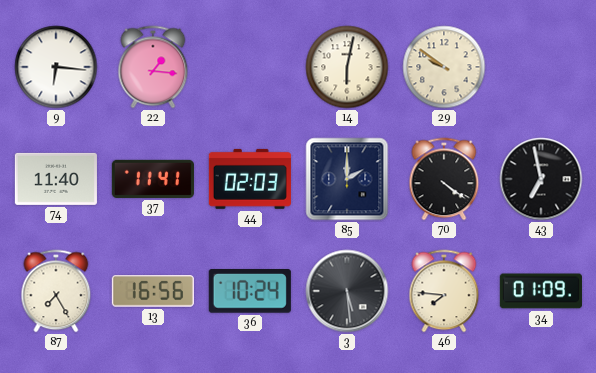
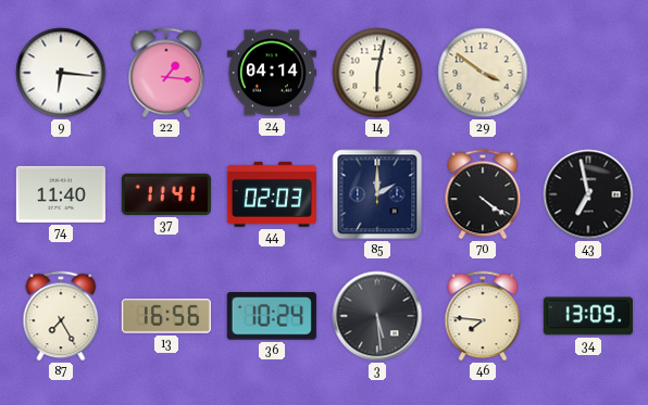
24: none -> 04:14 (272, 73)
29: 9:51 -> 3:51 (483, 73)
34: 01:09 -> 13:09 (588, 316)
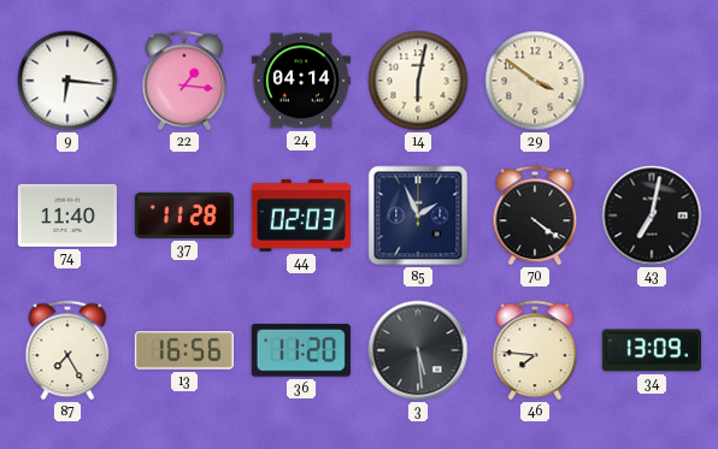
37: 11:41 -> 11:28 (184, 215)
85: 2:00 -> 1:56 (418, 215)
43: 6:58 -> 7:02 (652, 215)
36: 10:24 -> 11:20 (301, 351)
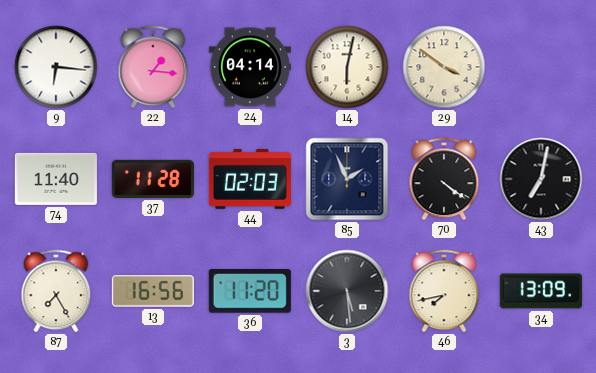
46: 7:46 -> 7:43 (444, 291)
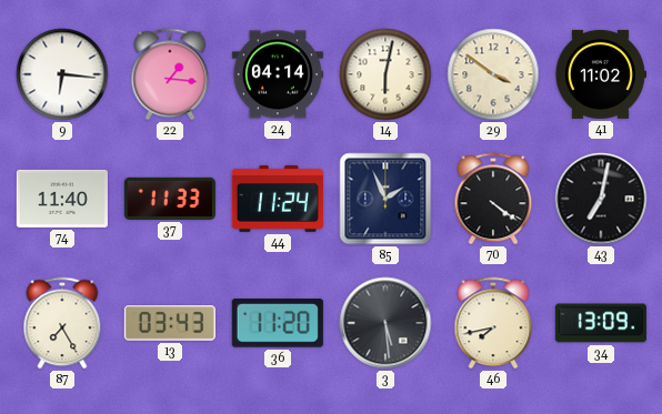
41: none -> 11:02 (601, 74)
37: 11:28 -> 11:33 (170, 199)
44: 02:03 -> 11:24 (278, 199)
13: 16:56 -> 03:43 (170, 323)
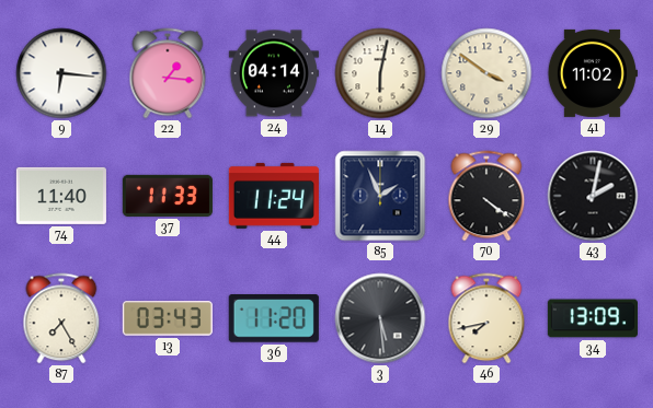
43: 7:02 -> 2:02 (593, 196)
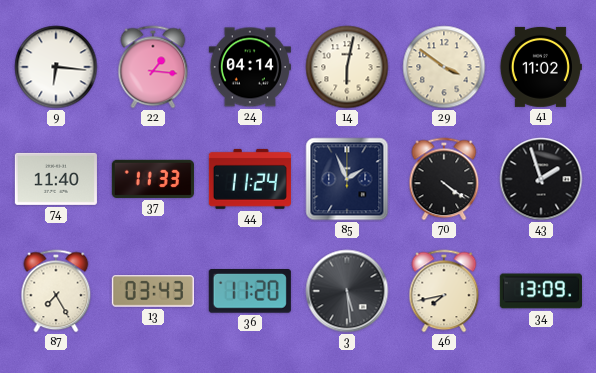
43: 2:02 -> 1:57 (541, 179)
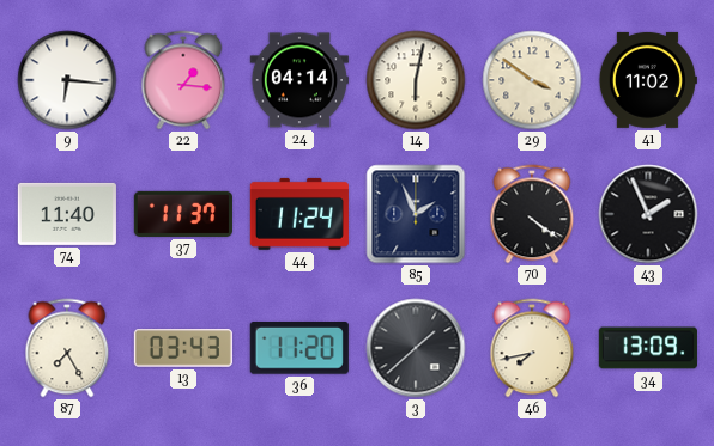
37: 11:33 -> 11:37 (183, 214)
43: 1:57 -> 1:56 (648, 214)
3: 5:29 -> 1:38 (416, 348)
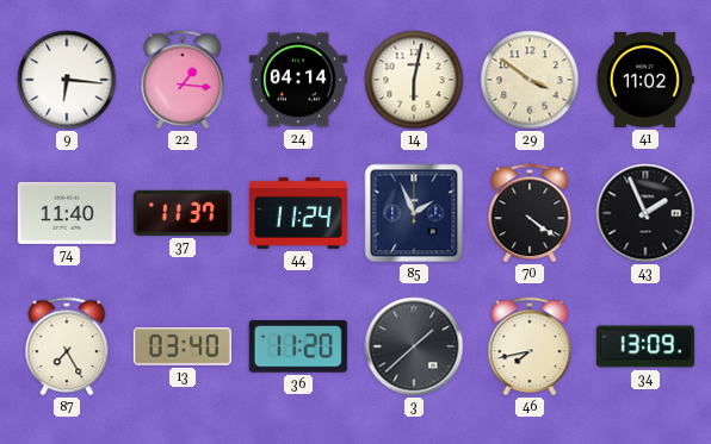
13: 03:43 -> 03:40 (183, 346)
